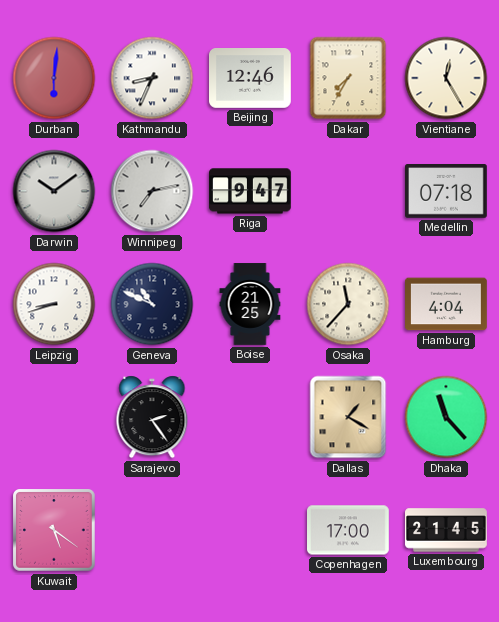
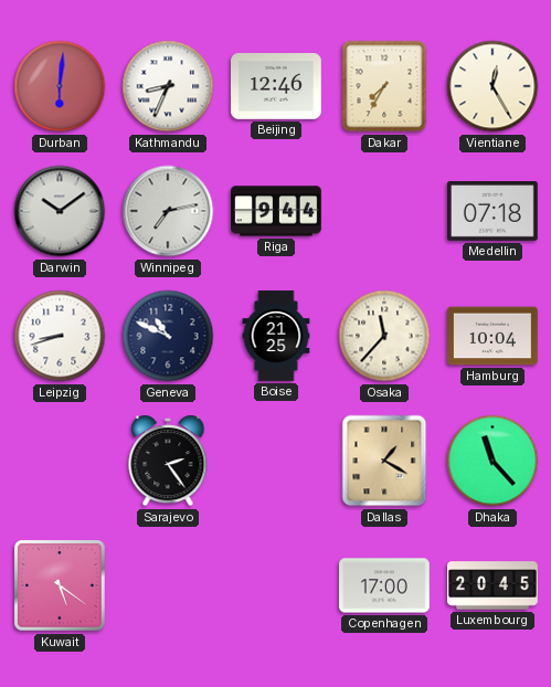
Riga: 9:47 -> 9:44 (277, 211)
Hamburg: 4:04 -> 10:04 (494, 336)
Luxembourg: 21:45 -> 20:45 (494, 585)
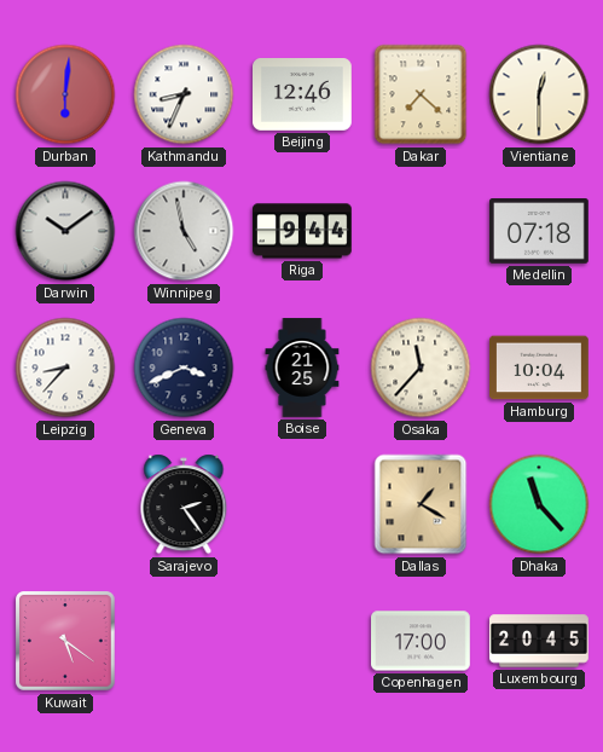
Dakar: 7:35 -> 7:22 (421, 94)
Vientiane: 12:25 -> 12:30 (539, 94)
Winnipeg: 7:13 -> 4:58 (184, 231)
Leipzig: 8:42 -> 8:37 (65, 368)
Geneva: 10:49 -> 3:41 (184, 368)
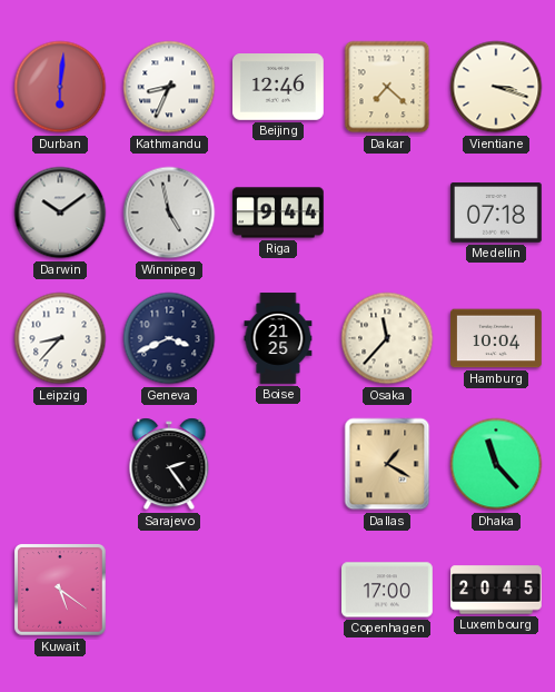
Vientiane: 12:30 -> 3:18 (496, 87)
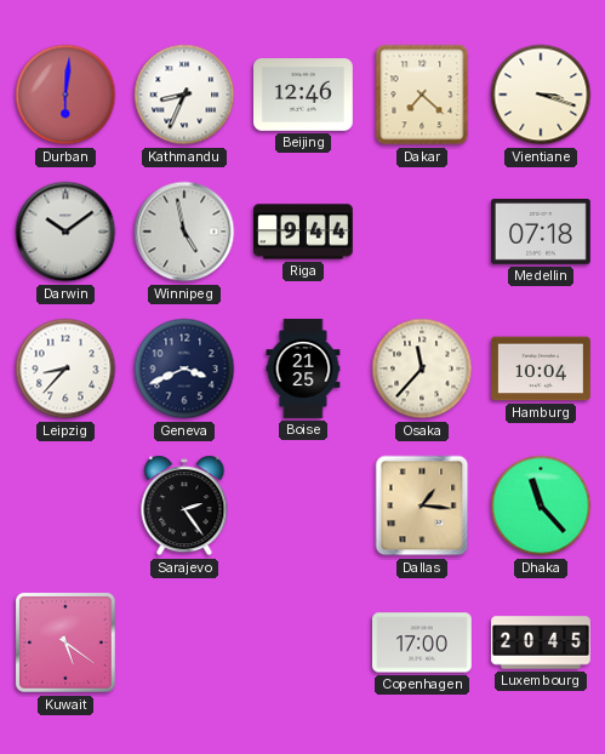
Dallas: 1:20 -> 1:16 (422, 505)
